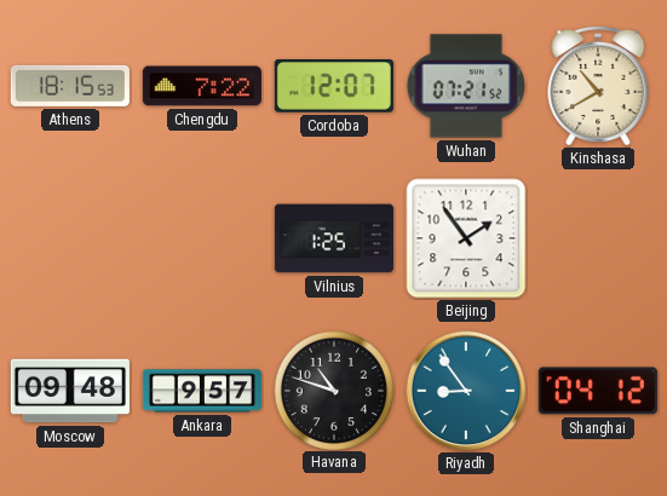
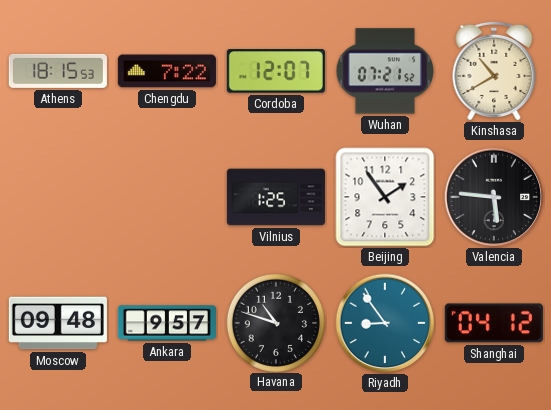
Valencia: none -> 5:46 (494, 197)
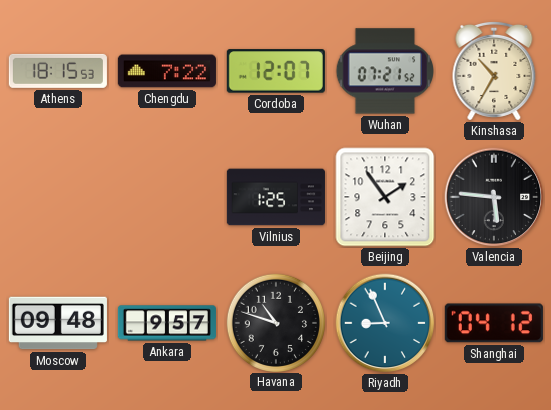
Kinshasa: 10:40 -> 10:35 (494, 71)
Riyadh: 8:54 -> 8:56 (385, 323)
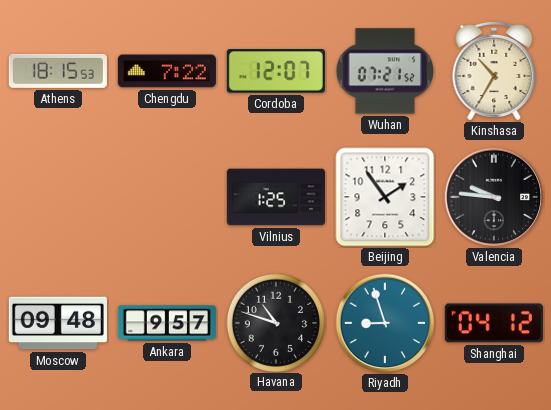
Valencia: 5:46 -> 9:46 (494, 197)
Riyadh: 8:56 -> 8:57 (385, 323)
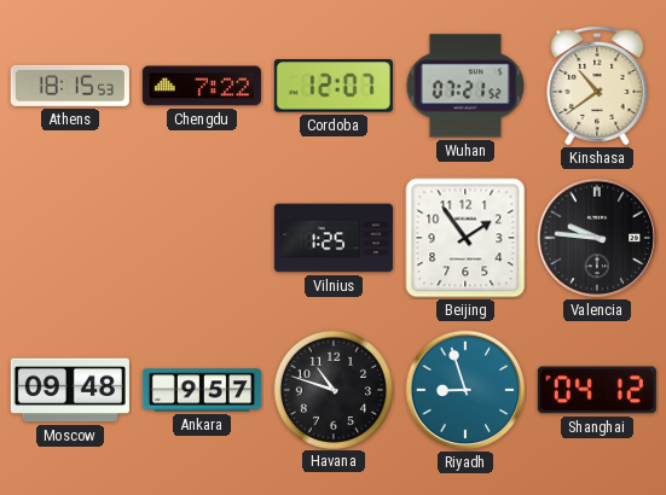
Kinshasa: 10:35 -> 10:39 (597, 86)
